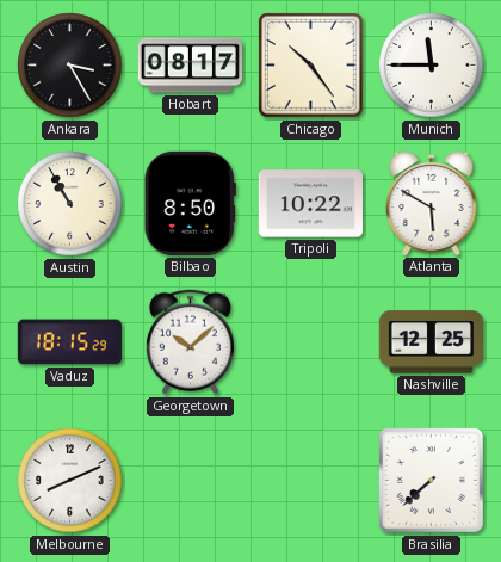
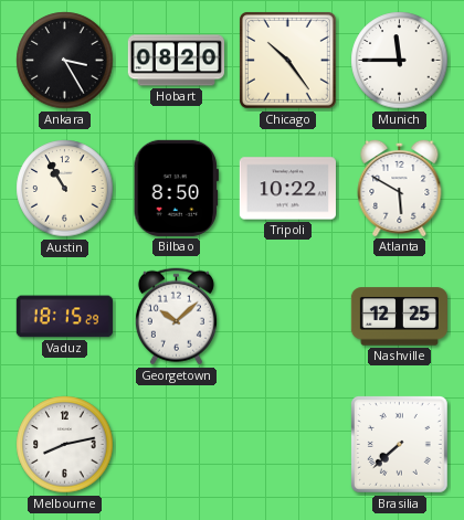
Hobart: 08:17 -> 08:20 (176, 61)
Melbourne: 8:11 -> 8:13 (65, 445)
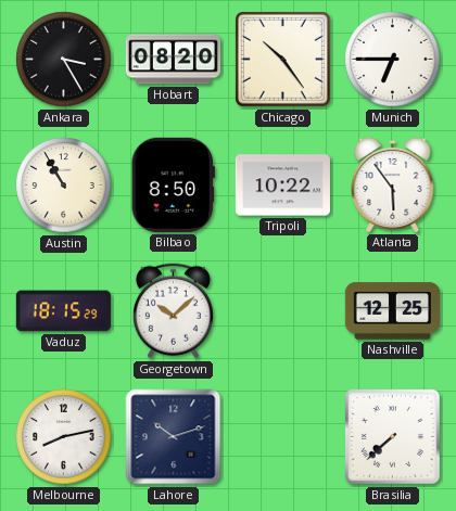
Munich: 11:45 -> 6:45 (393, 60)
Atlanta: 5:50 -> 5:54 (393, 184)
Lahore: none -> 10:12 (174, 437)
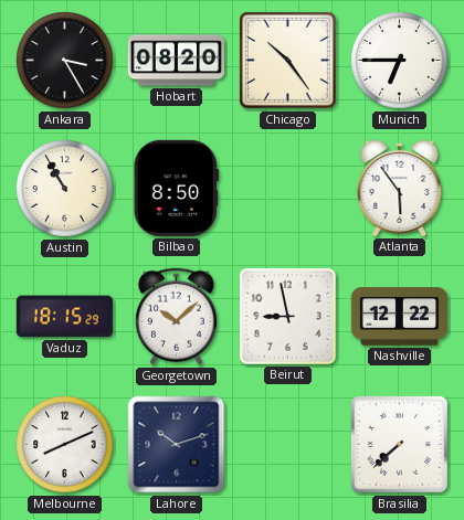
Tripoli: 10:22 -> none (282, 186)
Beirut: none -> 8:58 (287, 316)
Nashville: 12:25 -> 12:22 (399, 317)
Melbourne: 8:13 -> 8:11 (65, 445)
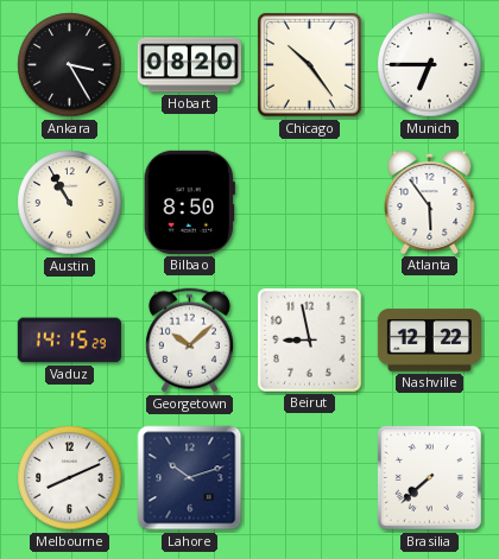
Vaduz: 18:15 -> 14:15 (69, 341)
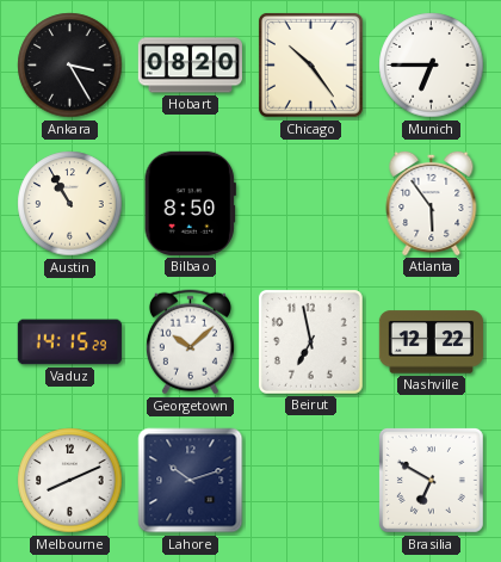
Beirut: 8:58 -> 6:58 (310, 341)
Brasilia: 7:38 -> 6:50 (431, 480)
